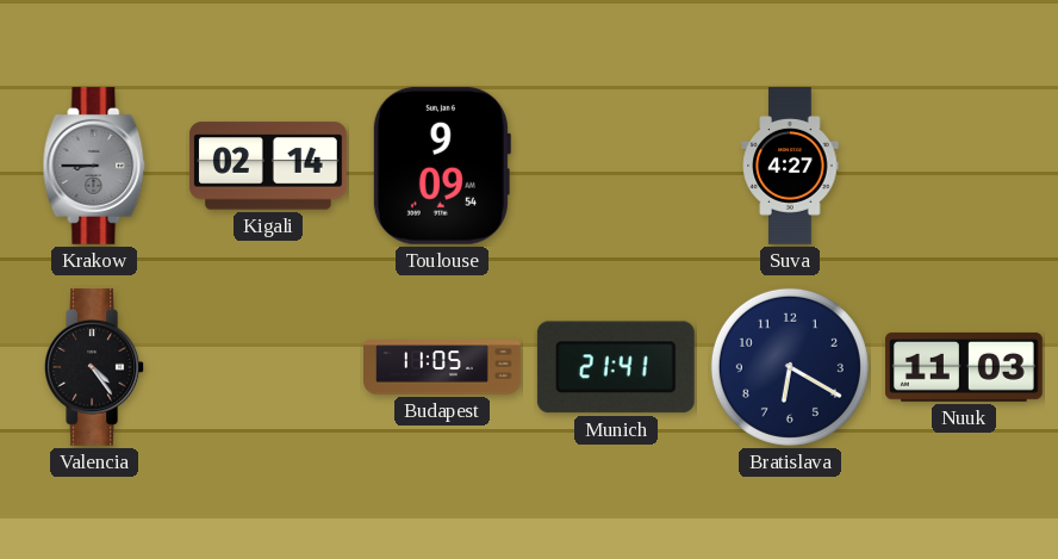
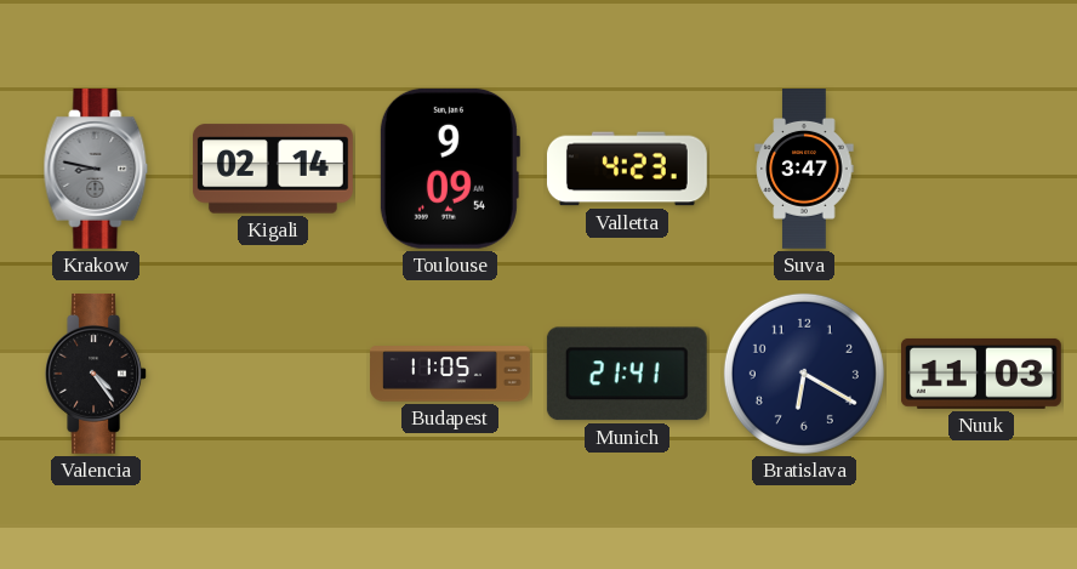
Krakow: 8:45 -> 8:47 (96, 169)
Valletta: none -> 4:23 (627, 169)
Suva: 4:27 -> 3:47 (804, 170)
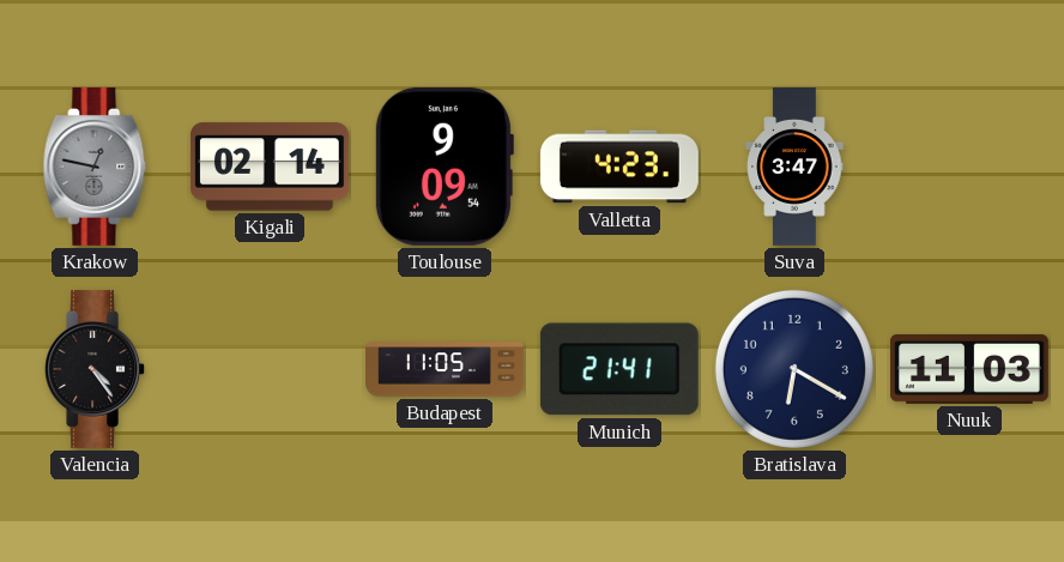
Krakow: 8:47 -> 12:47 (95, 167)
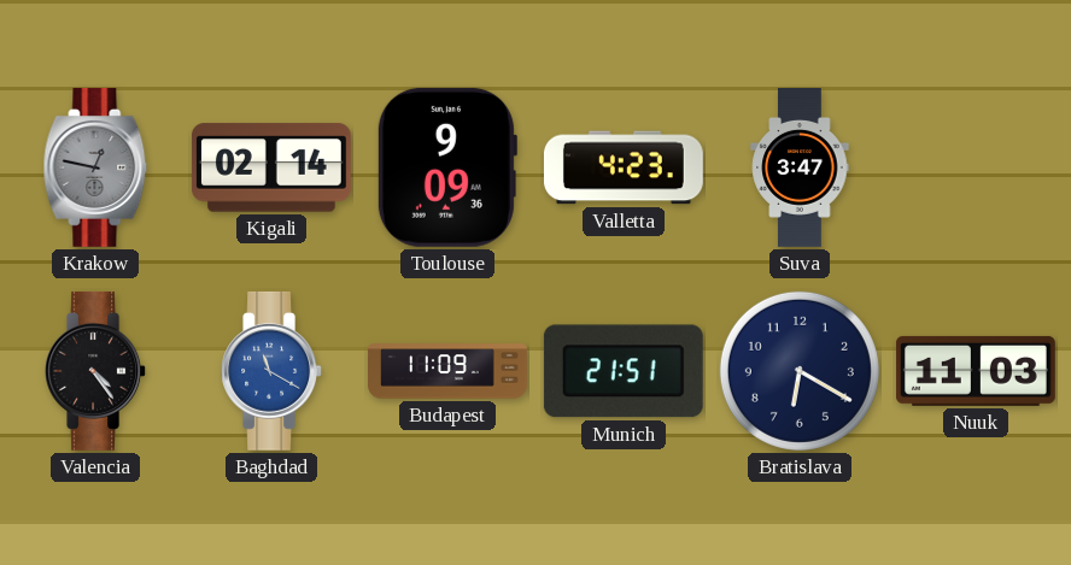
Toulouse: 9:09:54 -> 9:09:36 (446, 167)
Baghdad: none -> 11:20 (271, 371)
Budapest: 11:05 -> 11:09 (449, 371)
Munich: 21:41 -> 21:51 (624, 371)
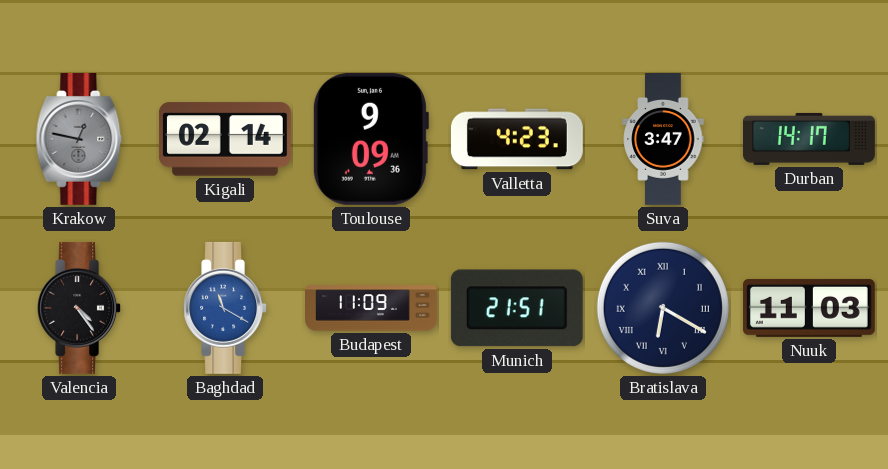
Durban: none -> 14:17 (809, 139)
Bratislava numerals: Arabic -> Roman (663, 308)
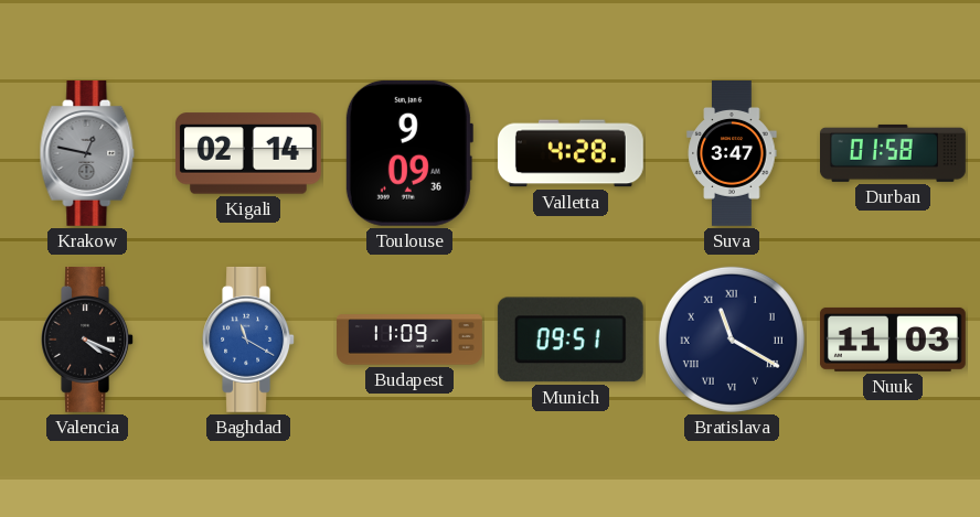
Valletta: 4:23 -> 4:28 (571, 153)
Durban: 14:17 -> 01:58 (893, 153)
Valencia: 4:24 -> 4:19 (87, 340)
Munich: 21:51 -> 09:51 (571, 340)
Bratislava: 6:20 -> 11:20 (732, 340)
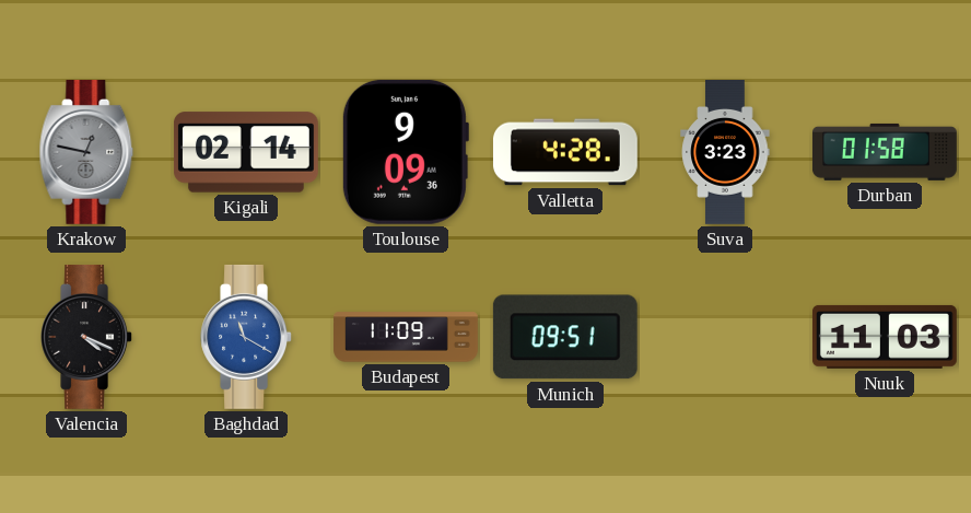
Suva: 3:47 -> 3:23 (725, 153)
Bratislava: 11:20 -> none (732, 340)
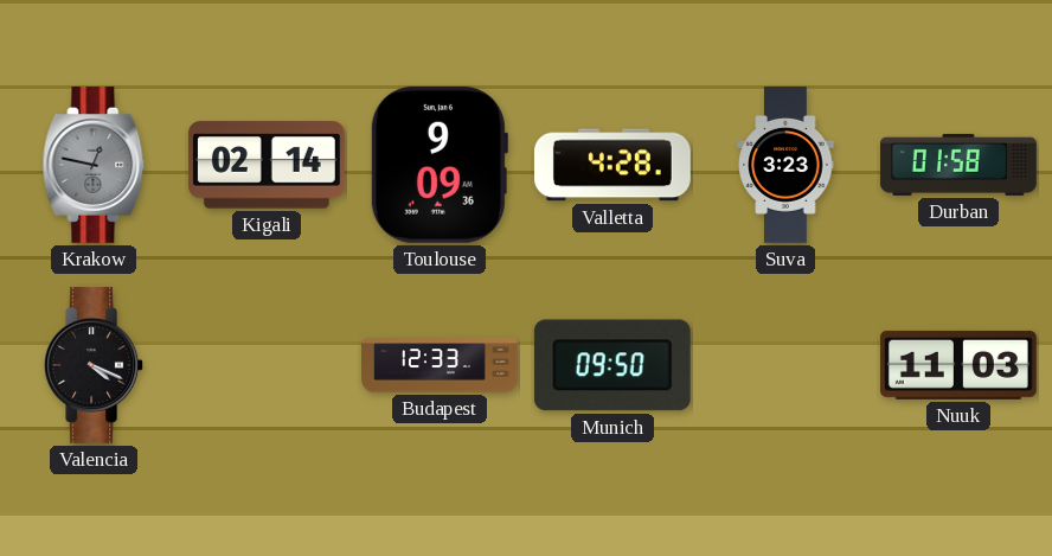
Baghdad: 11:20 -> none (246, 337)
Budapest: 11:09 -> 12:33 (441, 365)
Munich: 09:51 -> 09:50 (612, 365)
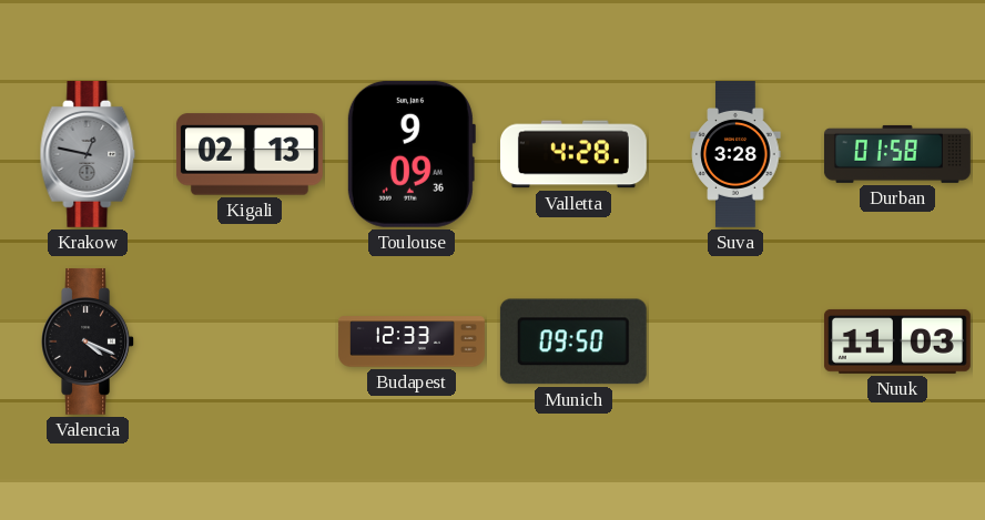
Kigali: 02:14 -> 02:13 (250, 154)
Suva: 3:23 -> 3:28 (735, 155)
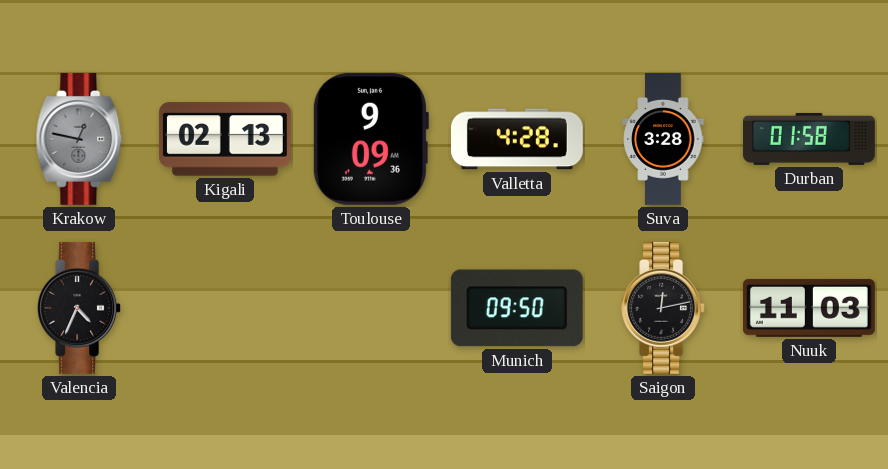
Valencia: 4:19 -> 4:34 (79, 308)
Budapest: 12:33 -> none (413, 341)
Saigon: none -> 12:13 (663, 308)
